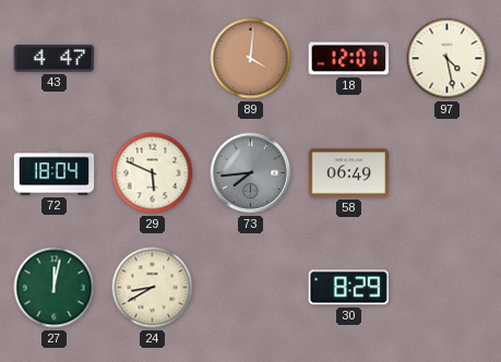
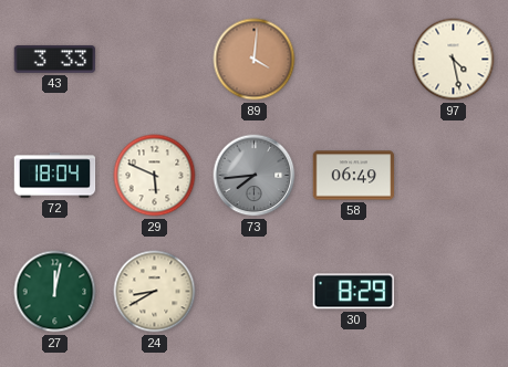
43: 4:47 -> 3:33 (55, 59)
18: 12:01 -> none (349, 59)
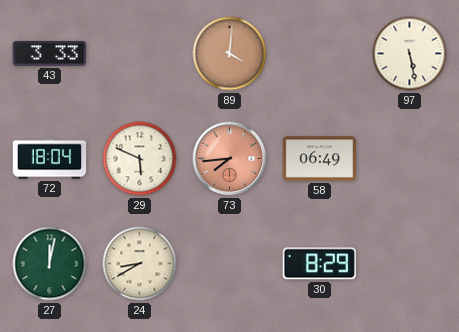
97: 4:28 -> 5:28 (410, 54)
73 dial: grey -> salmon (230, 159)
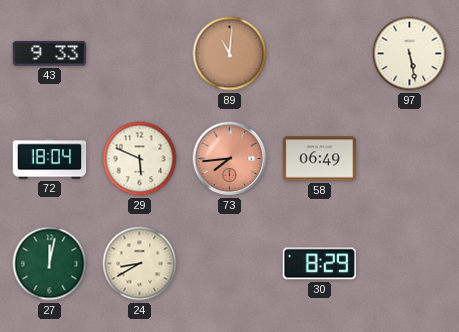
43: 3:33 -> 9:33 (50, 53)
89: 4:01 -> 11:01 (230, 54)
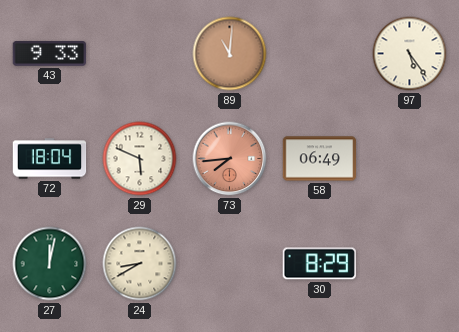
97: 5:28 -> 5:24 (410, 54)
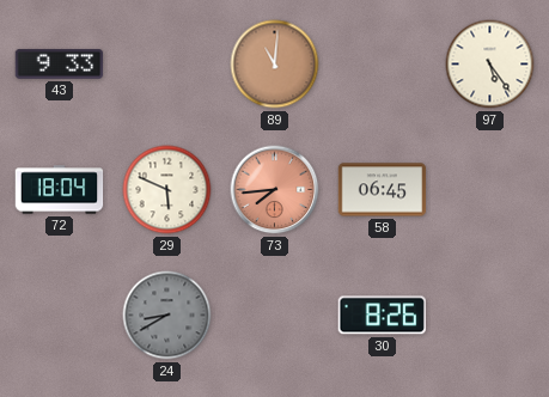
58: 06:49 -> 06:45 (383, 190)
27: 12:02 -> none (50, 264)
24 dial: cream -> grey (167, 316)
30: 8:29 -> 8:26 (382, 316)
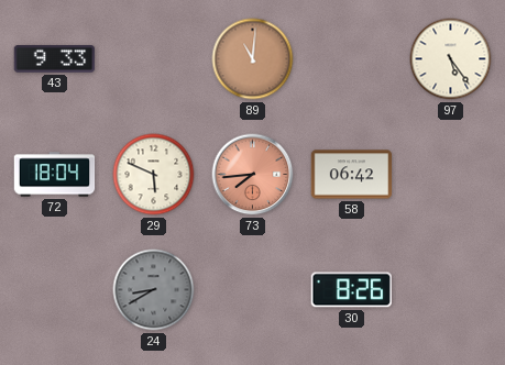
58: 06:45 -> 06:42 (352, 175)
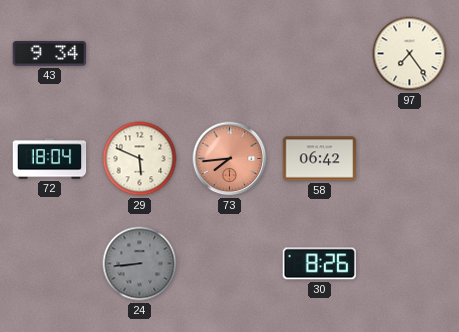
43: 9:33 -> 9:34 (50, 53)
89: 11:01 -> none (253, 59)
97: 5:24 -> 7:24 (410, 54)
24: 8:40 -> 8:44 (140, 264)
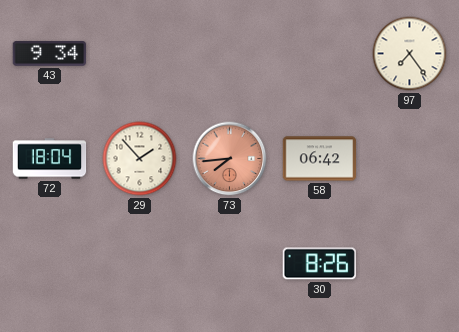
29: 5:49 -> 1:53 (140, 159)
24: 8:44 -> none (140, 264)
